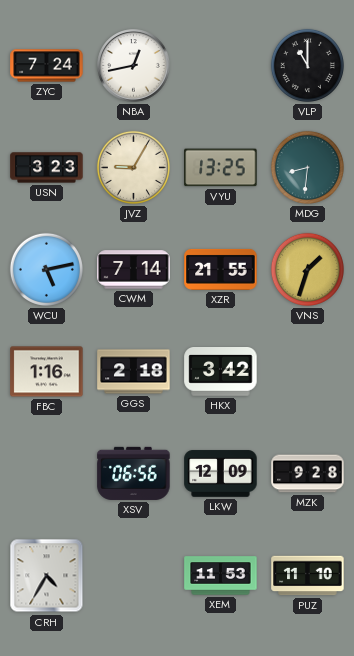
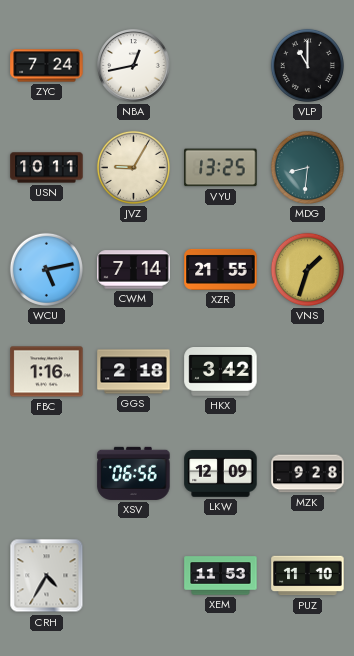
USN: 3:23 -> 10:11 (47, 168)
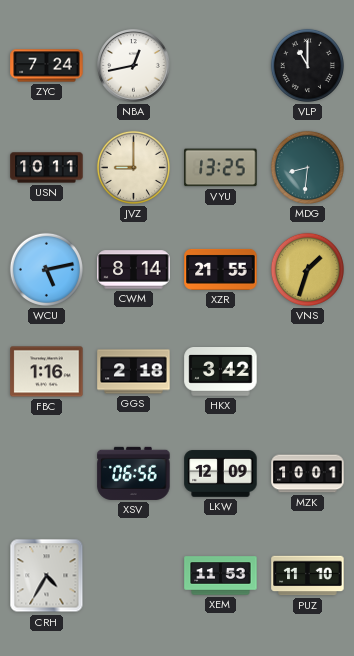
JVZ: 9:05 -> 9:00 (133, 167)
CWM: 7:14 -> 8:14 (134, 270)
MZK: 9:28 -> 10:01 (308, 474)
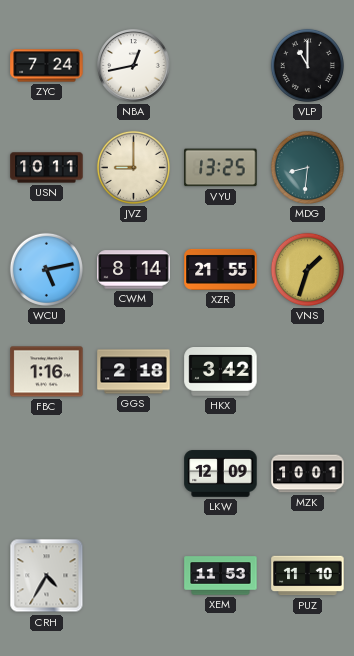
XSV: 06:56 -> none (134, 473)
